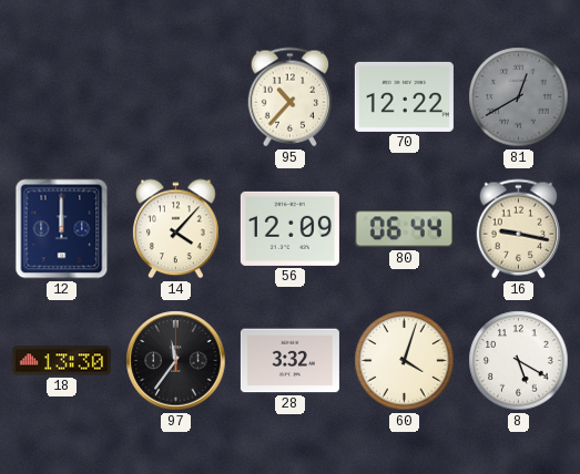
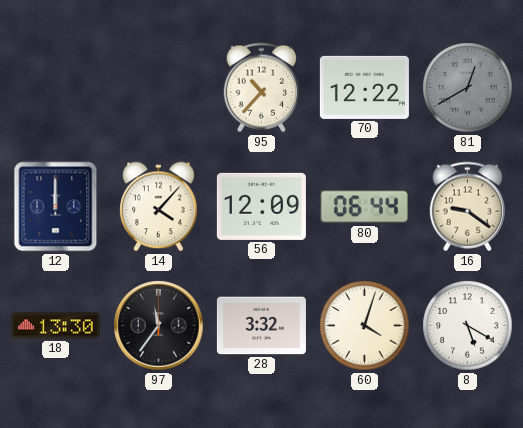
16: 9:17 -> 9:21 (467, 207)
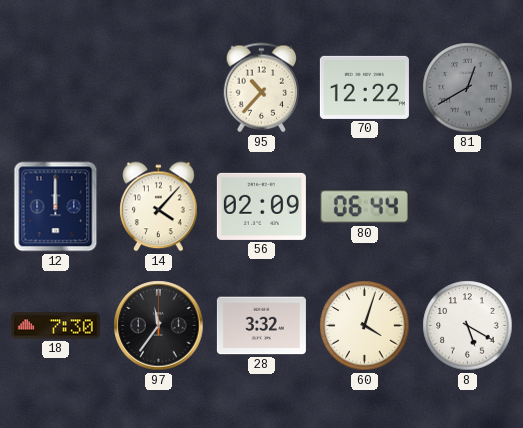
56: 12:09 -> 02:09 (261, 206)
16: 9:21 -> none (467, 207)
18: 13:30 -> 7:30 (55, 326)
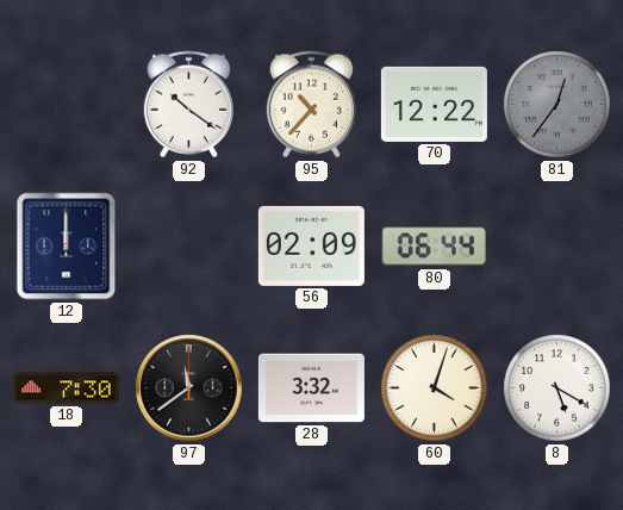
92: none -> 10:21 (188, 105)
81: 12:40 -> 12:36 (557, 105)
14: 4:07 -> none (159, 207)
97: 11:36 -> 11:39 (189, 388)
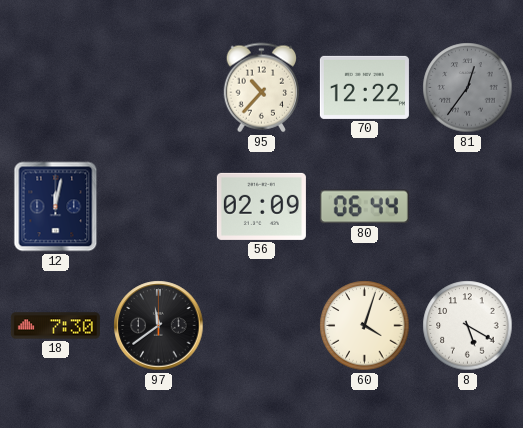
92: 10:21 -> none (188, 105)
12: 12:00 -> 12:02 (56, 207)
28: 3:32 -> none (311, 388)
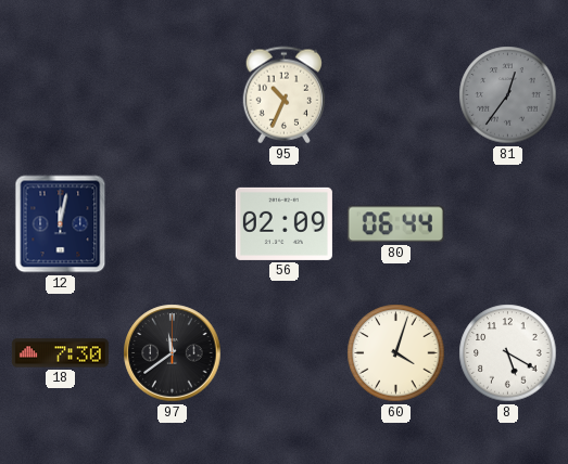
95: 10:37 -> 10:34 (283, 95)
70: 12:22 -> none (364, 87)
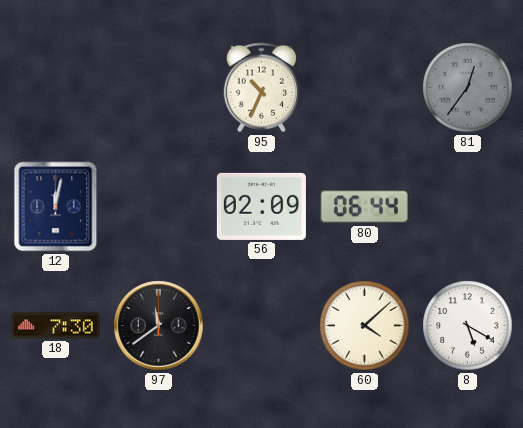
60: 4:03 -> 4:08 (365, 326)
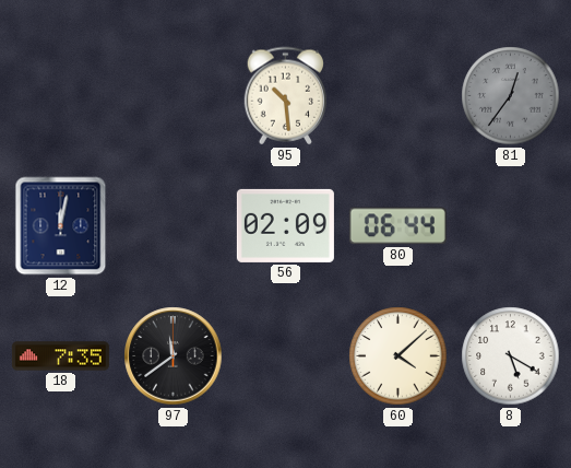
95: 10:34 -> 10:29 (285, 96)
18: 7:30 -> 7:35 (60, 356)
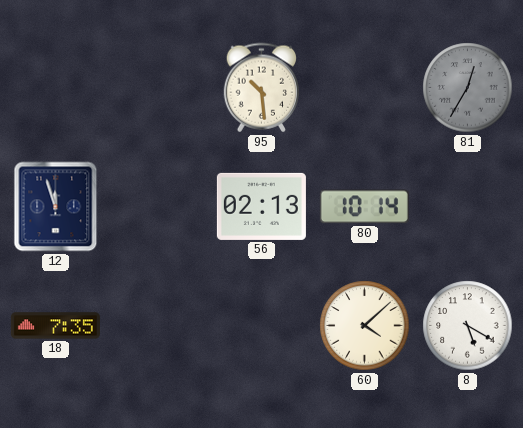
81: 12:36 -> 12:35 (468, 88)
12: 12:02 -> 11:57 (56, 207)
56: 02:09 -> 02:13 (261, 206)
80: 06:44 -> 10:14 (364, 207)
97: 11:39 -> none (174, 356)
